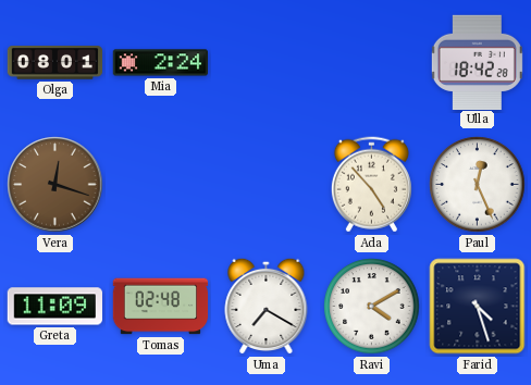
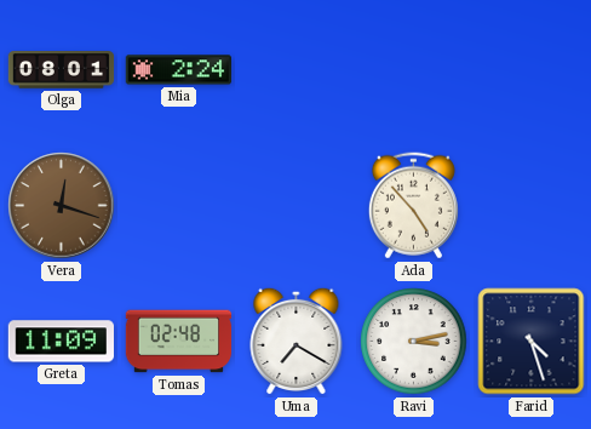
Ulla: 18:42 -> none (477, 62)
Paul: 12:26 -> none (478, 185)
Ravi: 4:10 -> 3:13 (414, 342)
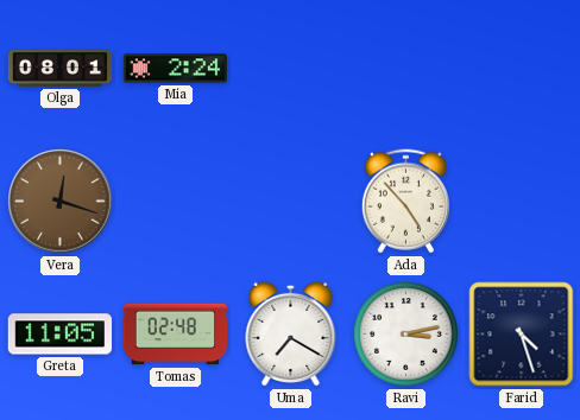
Greta: 11:09 -> 11:05 (59, 335)
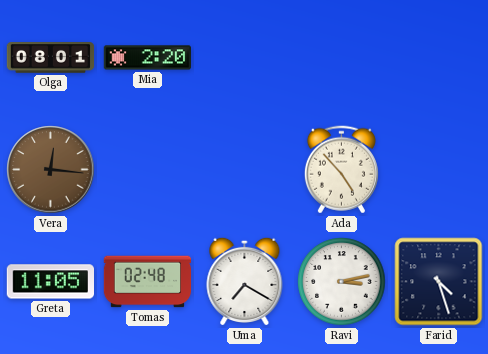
Mia: 2:24 -> 2:20 (147, 58)
Vera: 12:18 -> 12:16 (51, 170)
